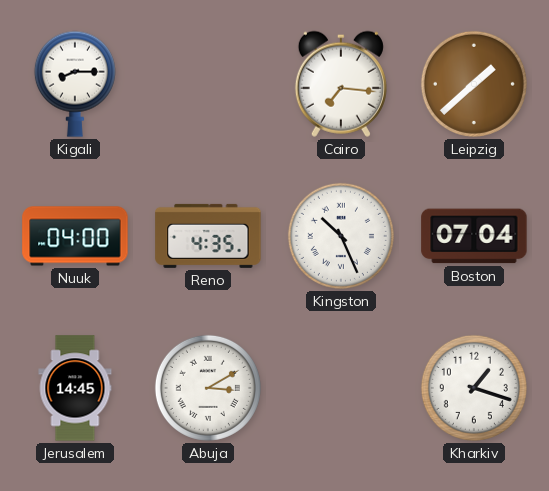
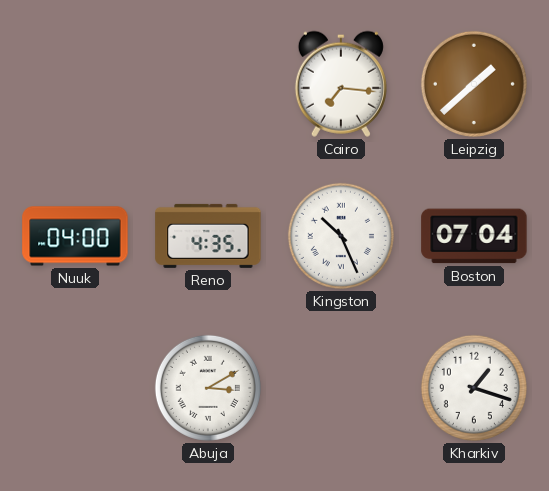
Kigali: 8:15 -> none (75, 84)
Jerusalem: 14:45 -> none (75, 388)
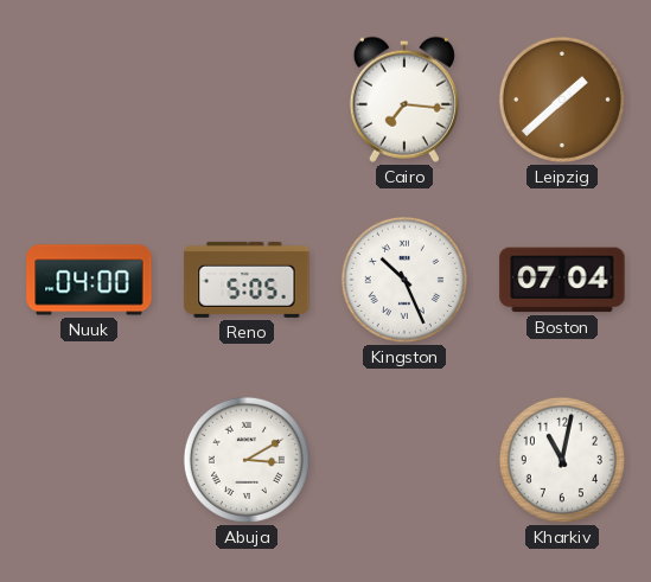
Reno: 4:35 -> 5:05 (247, 280)
Kharkiv: 1:18 -> 11:02 (562, 460)
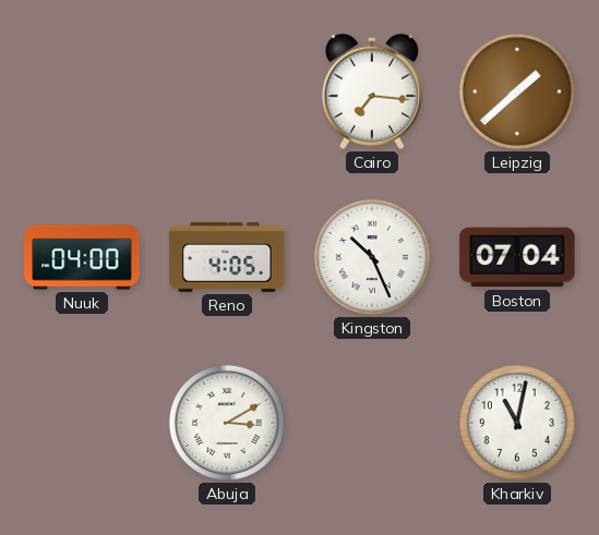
Reno: 5:05 -> 4:05 (227, 257)
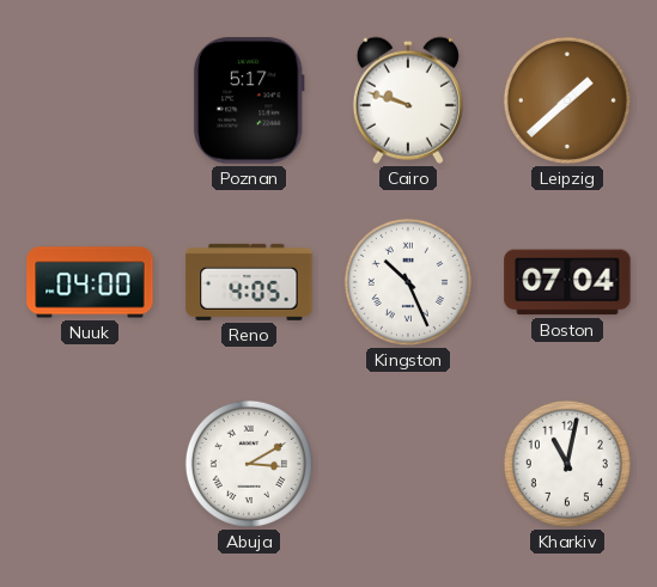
Poznan: none -> 5:17 (249, 100)
Cairo: 7:16 -> 9:48 (408, 100)
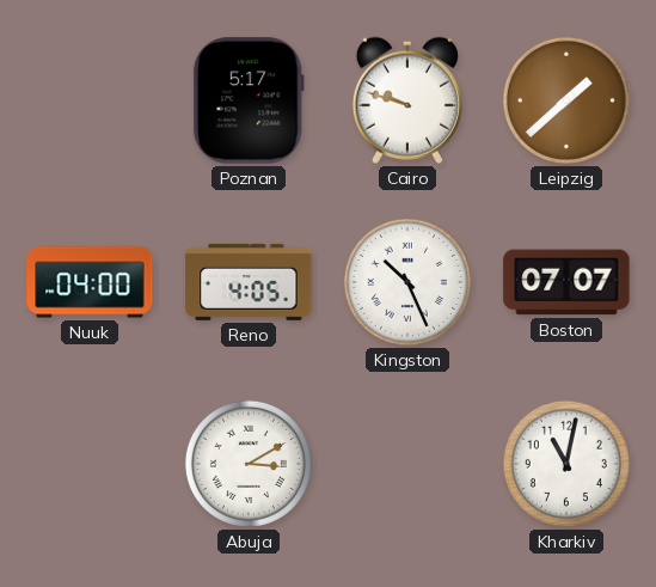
Boston: 07:04 -> 07:07 (566, 282)
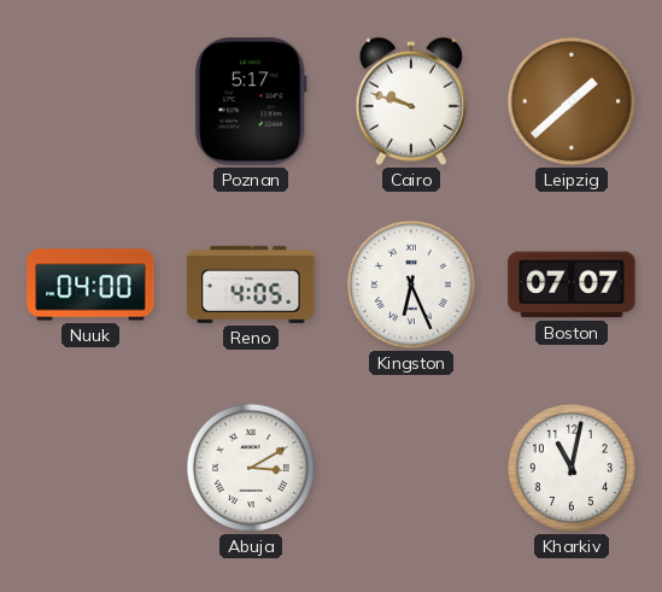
Kingston: 10:26 -> 6:26 (411, 285)
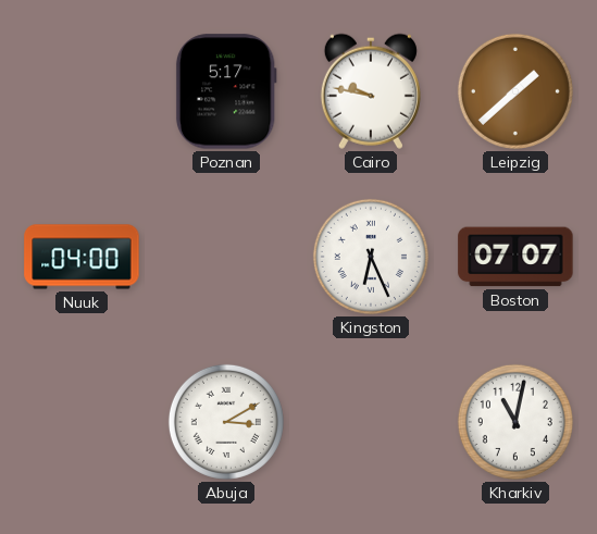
Cairo: 9:48 -> 9:47 (371, 91)
Reno: 4:05 -> none (251, 285)
